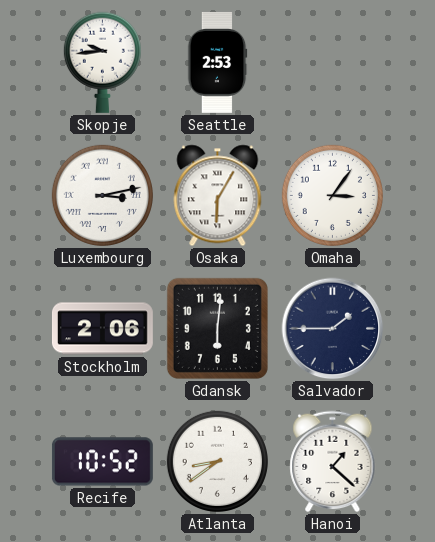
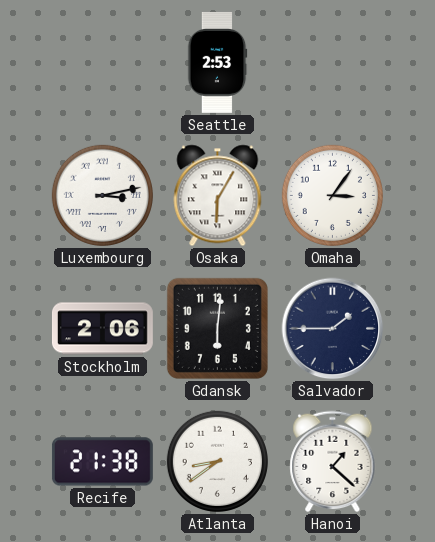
Skopje: 9:44 -> none (102, 62)
Recife: 10:52 -> 21:38 (102, 462)
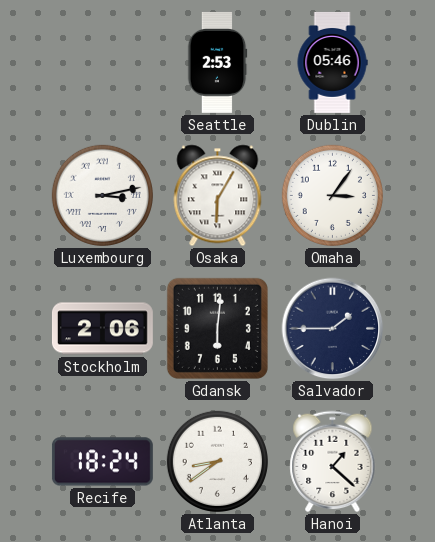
Dublin: none -> 05:46 (332, 63)
Recife: 21:38 -> 18:24 (102, 462)
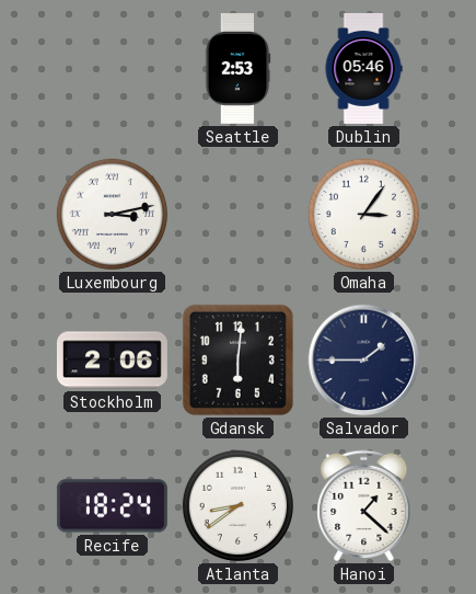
Osaka: 6:05 -> none (218, 196)
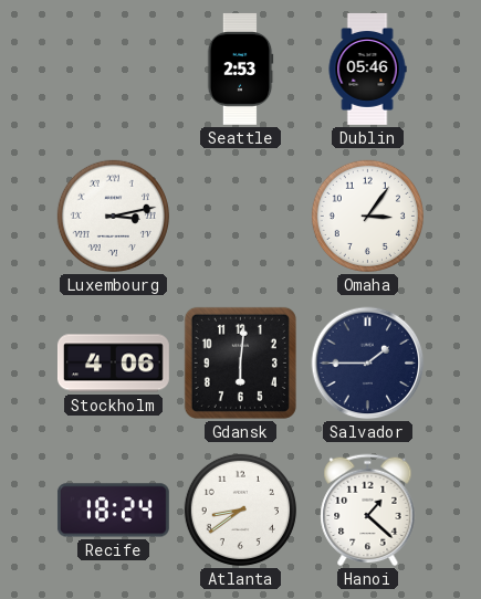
Stockholm: 2:06 -> 4:06 (113, 364)
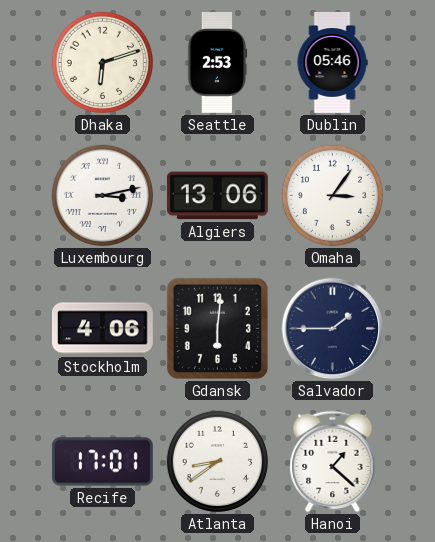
Dhaka: none -> 6:12 (102, 62)
Algiers: none -> 13:06 (217, 196)
Recife: 18:24 -> 17:01 (102, 462)
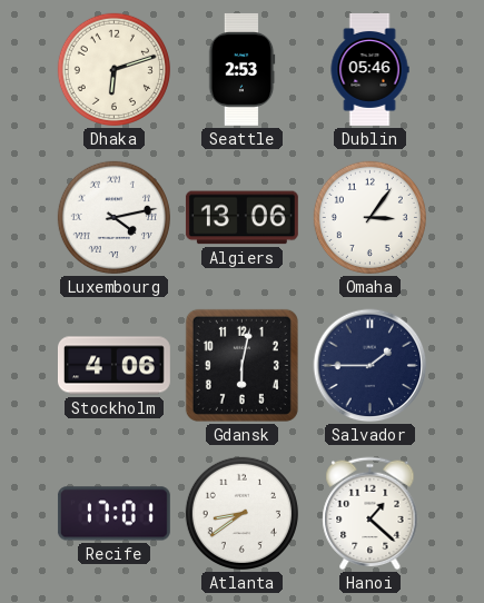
Luxembourg: 3:13 -> 4:13 (113, 217)
Gdansk: 6:01 -> 6:02 (241, 365)
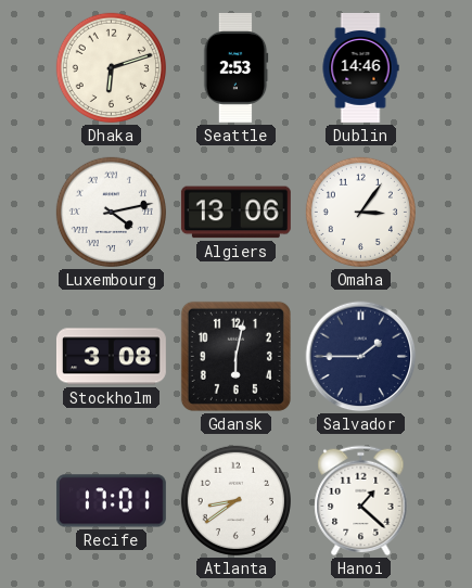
Dublin: 05:46 -> 14:46 (360, 68)
Stockholm: 4:06 -> 3:08 (111, 357)
